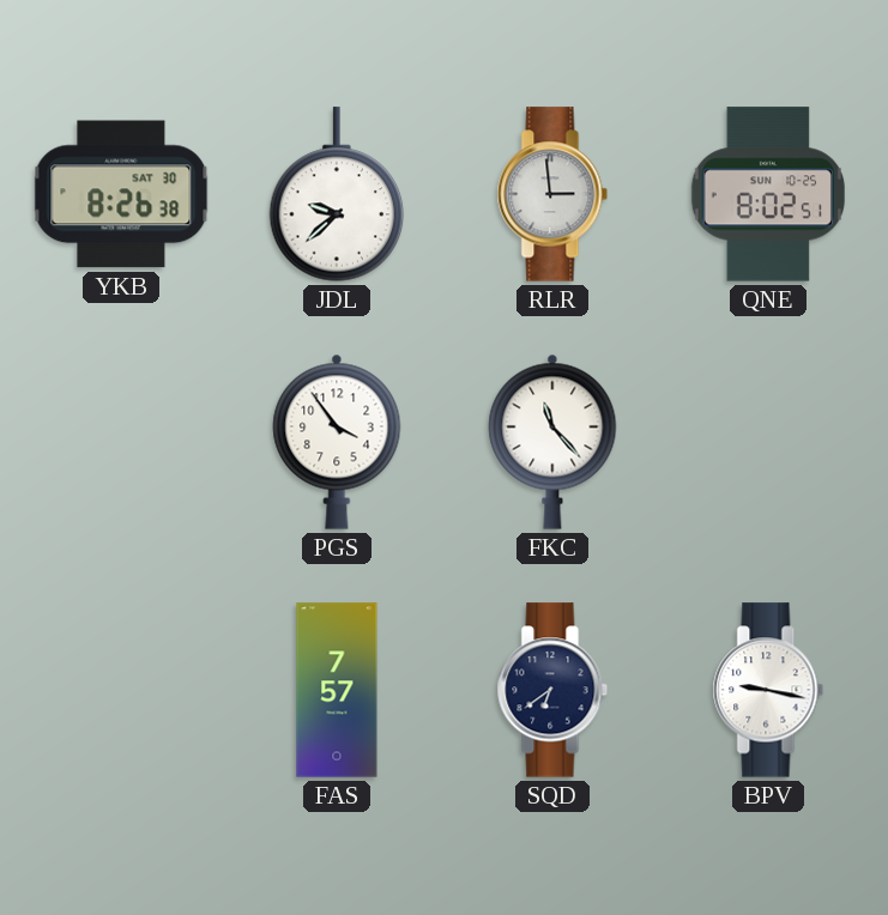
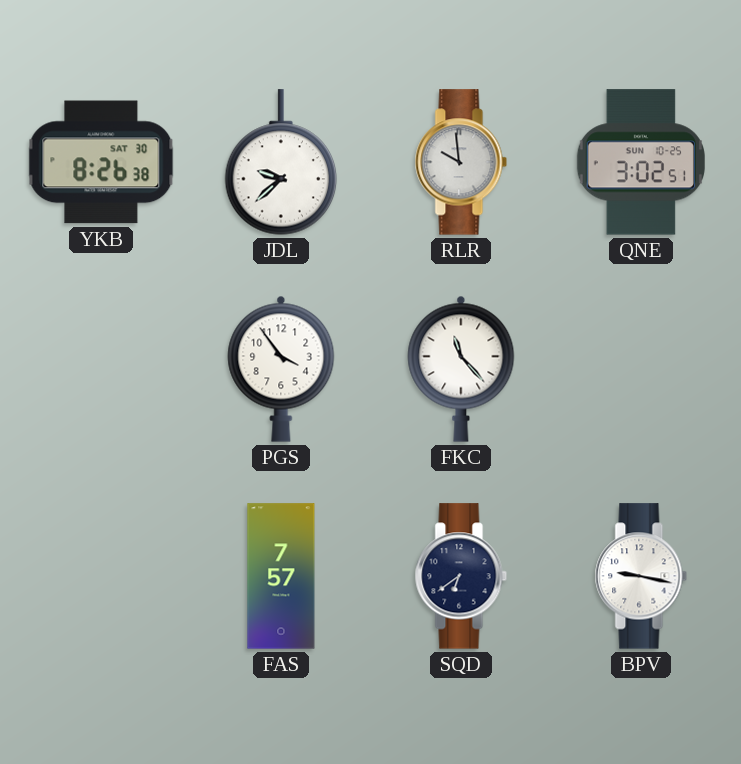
RLR: 2:59 -> 9:59 (461, 162)
QNE: 8:02 -> 3:02 (641, 162)
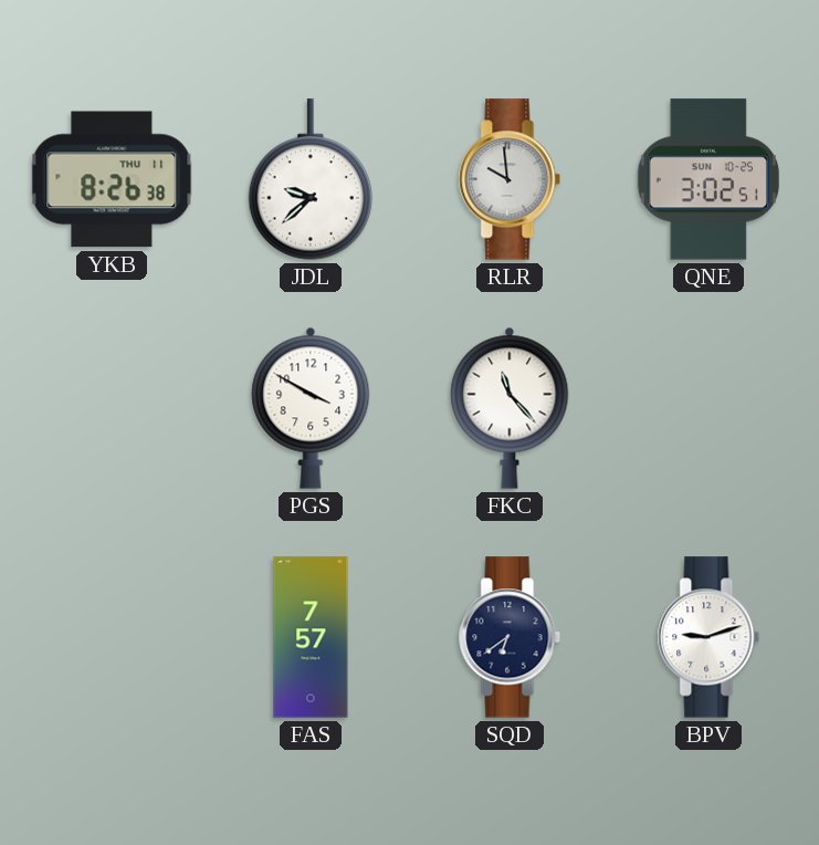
YKB date: SAT 30 -> THU 11 (112, 179)
PGS: 3:54 -> 3:50 (311, 408)
BPV: 9:17 -> 9:12 (708, 637)
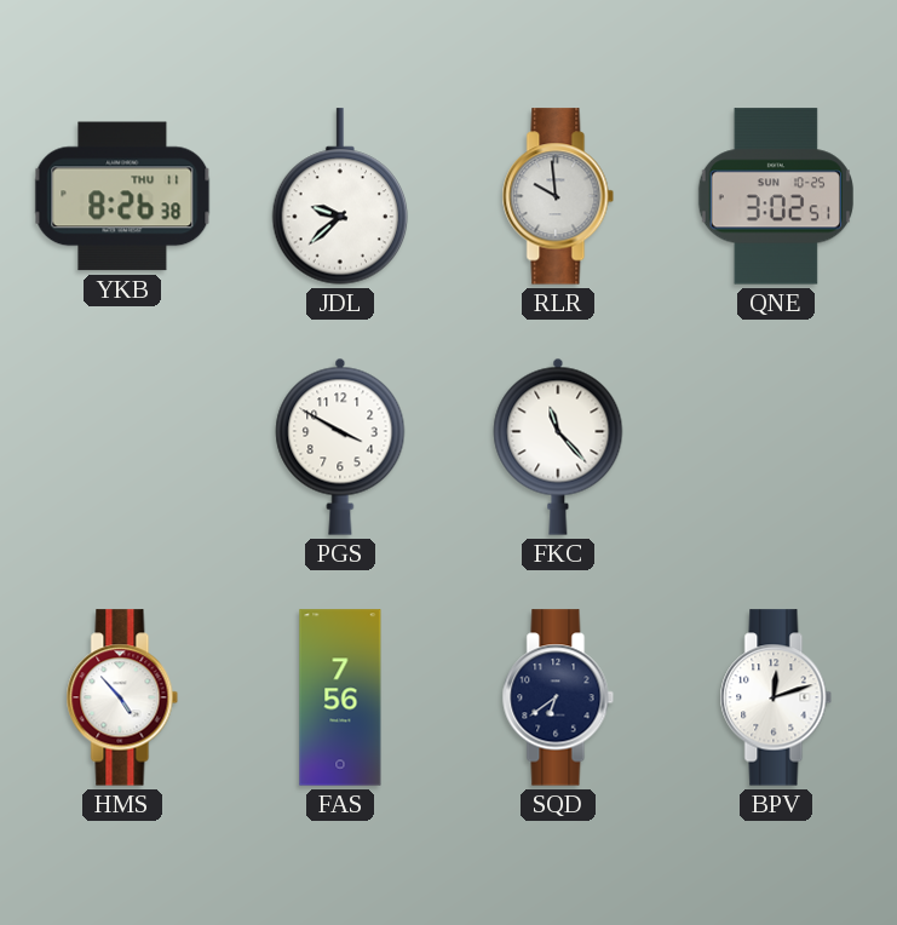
HMS: none -> 4:53 (122, 697)
FAS: 7:57 -> 7:56 (340, 697)
BPV: 9:12 -> 12:12 (776, 697)
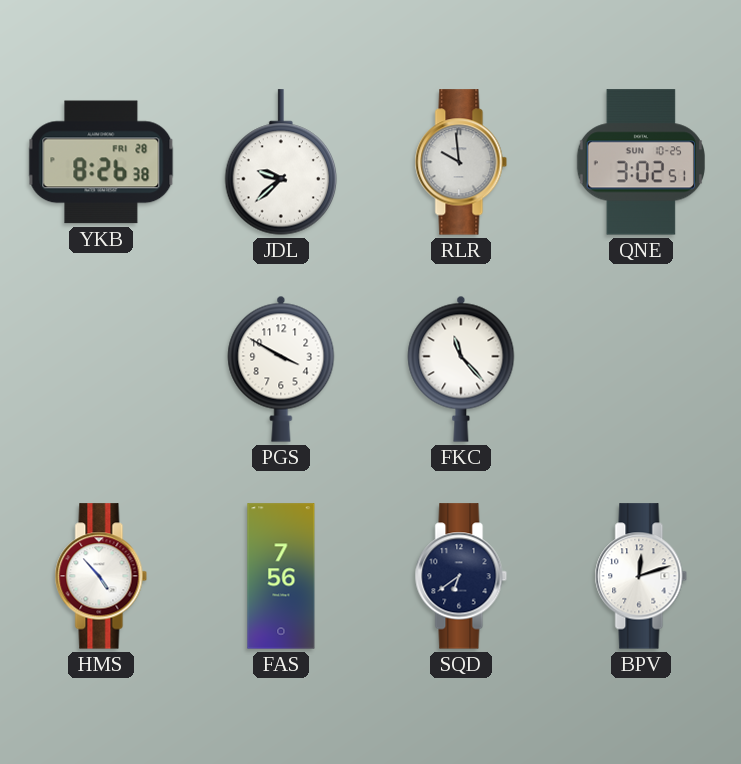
YKB date: THU 11 -> FRI 28 (101, 162)
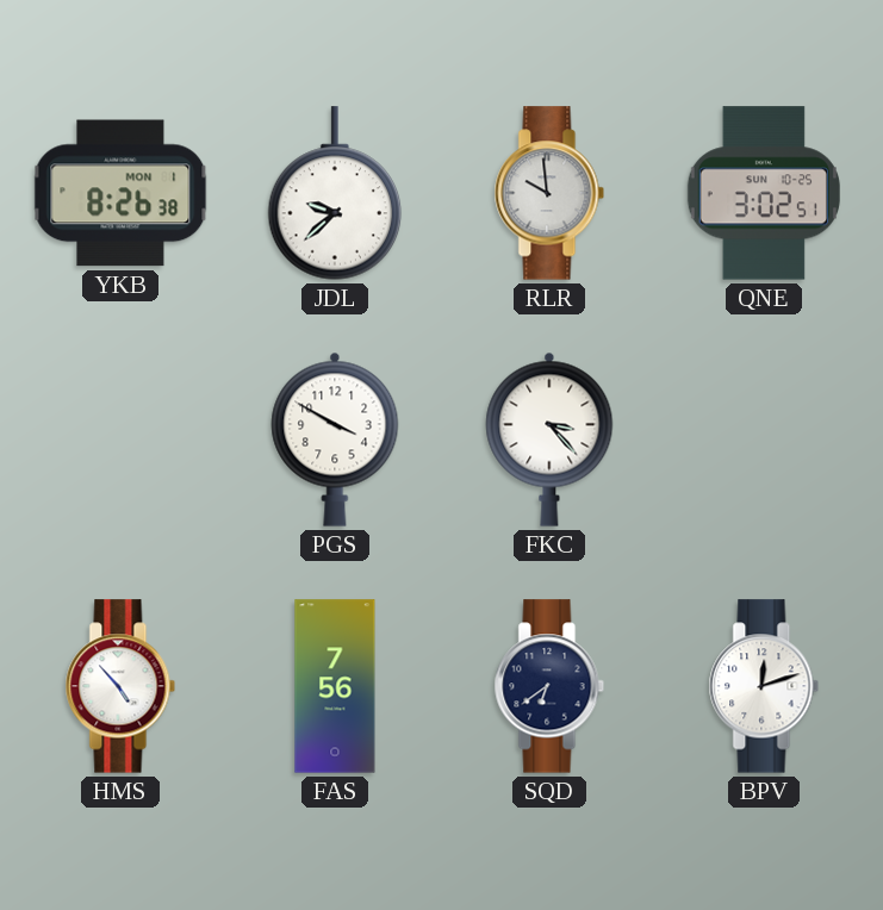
YKB date: FRI 28 -> MON 1 (120, 193)
FKC: 11:23 -> 3:23 (549, 440)
